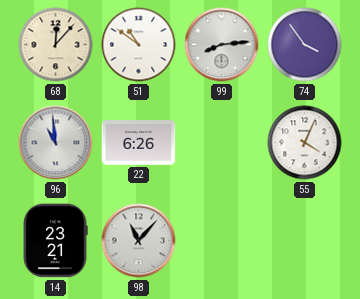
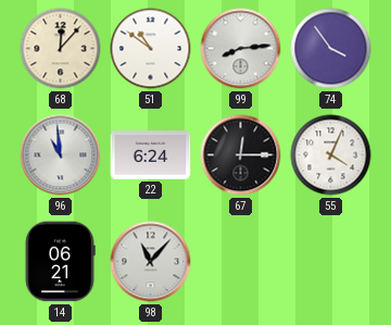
22: 6:26 -> 6:24 (151, 155)
67: none -> 12:15 (241, 155)
14: 23:21 -> 06:21 (60, 262)
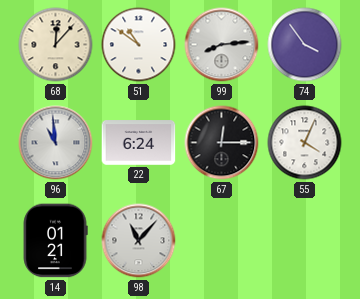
14: 06:21 -> 01:21 (55, 241)
